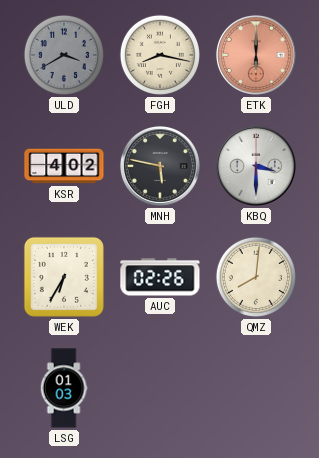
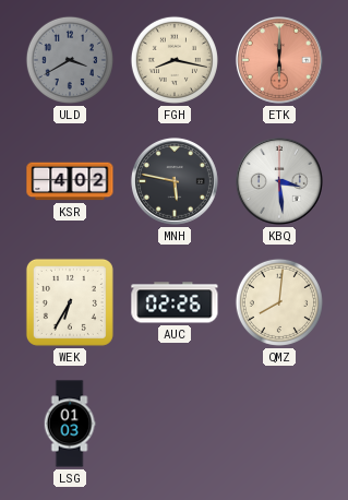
KBQ: 3:30 -> 3:29 (279, 181)
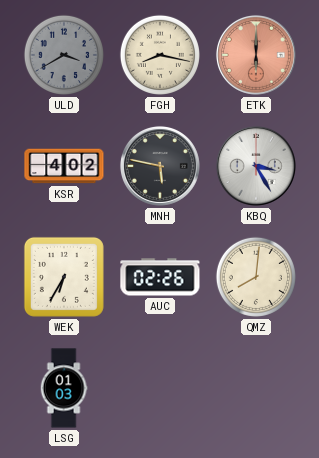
KBQ: 3:29 -> 3:25 (256, 166)
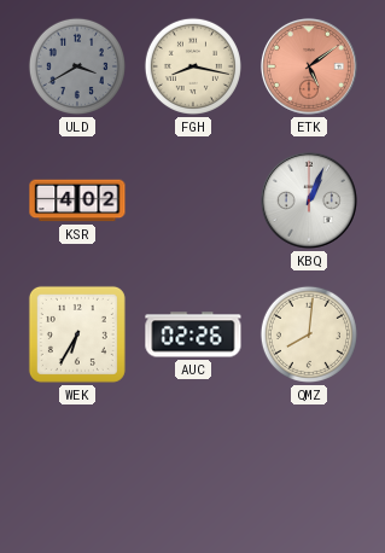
ETK: 6:00 -> 5:09 (309, 66)
MNH: 5:47 -> none (160, 166)
KBQ: 3:25 -> 1:04 (309, 200)
LSG: 01:03 -> none (64, 388)
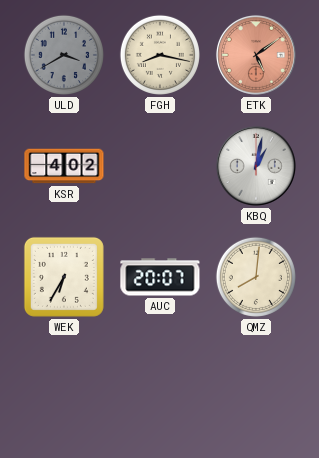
KBQ: 1:04 -> 1:02 (256, 166)
AUC: 02:26 -> 20:07 (160, 277)
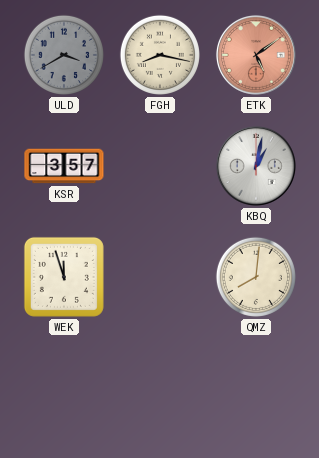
KSR: 4:02 -> 3:57 (64, 166)
WEK: 6:35 -> 11:57 (64, 277)
AUC: 20:07 -> none (160, 277)
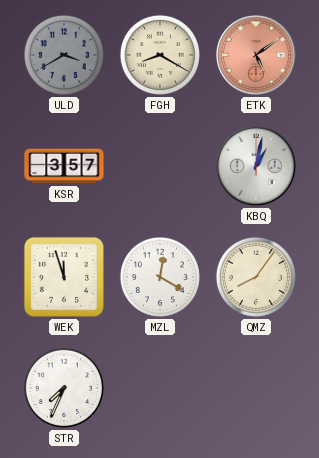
FGH: 8:17 -> 8:20 (160, 55)
MZL: none -> 12:20 (160, 277)
QMZ: 8:01 -> 8:06 (256, 277)
STR: none -> 7:34 (64, 388)
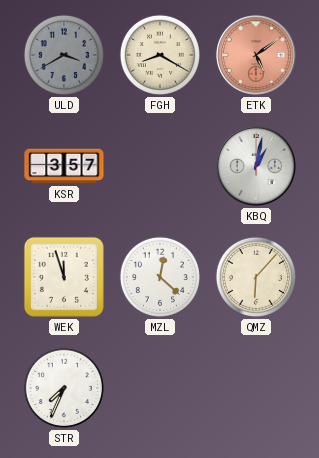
MZL: 12:20 -> 12:22 (160, 277)
QMZ: 8:06 -> 6:07 (256, 277)
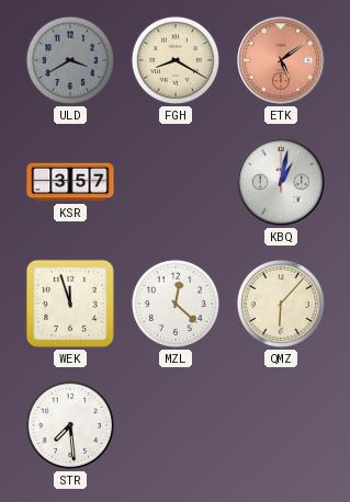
STR: 7:34 -> 7:29 (70, 425)
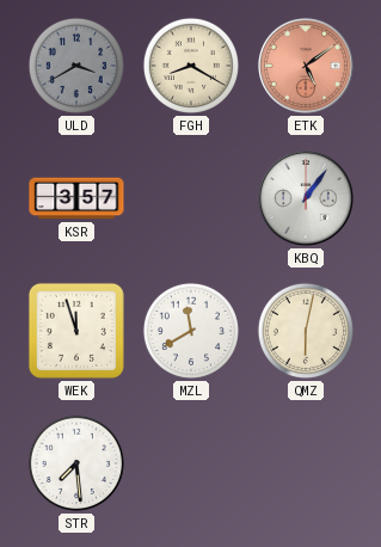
KBQ: 1:02 -> 1:06 (306, 198)
MZL: 12:22 -> 11:40 (191, 331)
QMZ: 6:07 -> 6:02 (306, 331)
